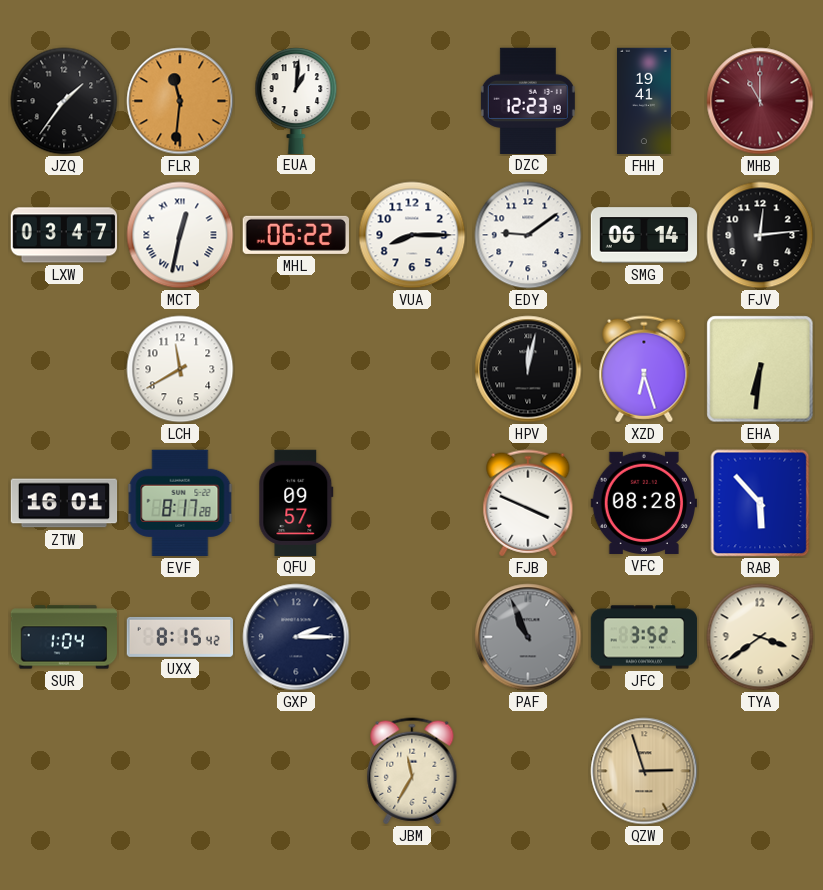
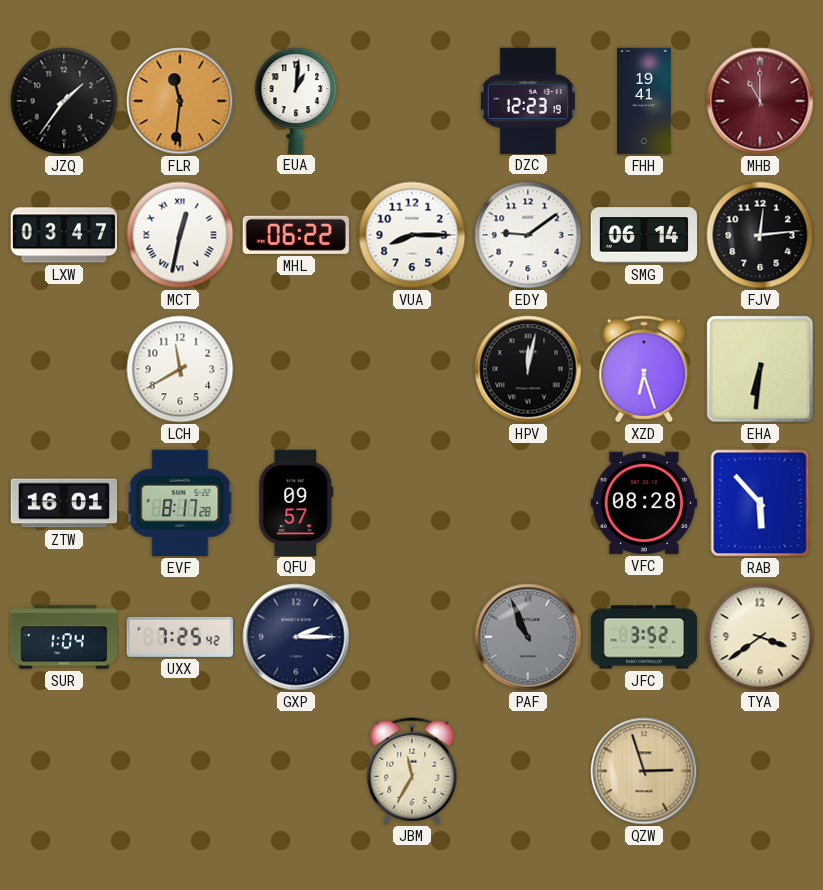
FJB: 3:49 -> none (528, 503)
UXX: 8:15 -> 7:25 (179, 637)
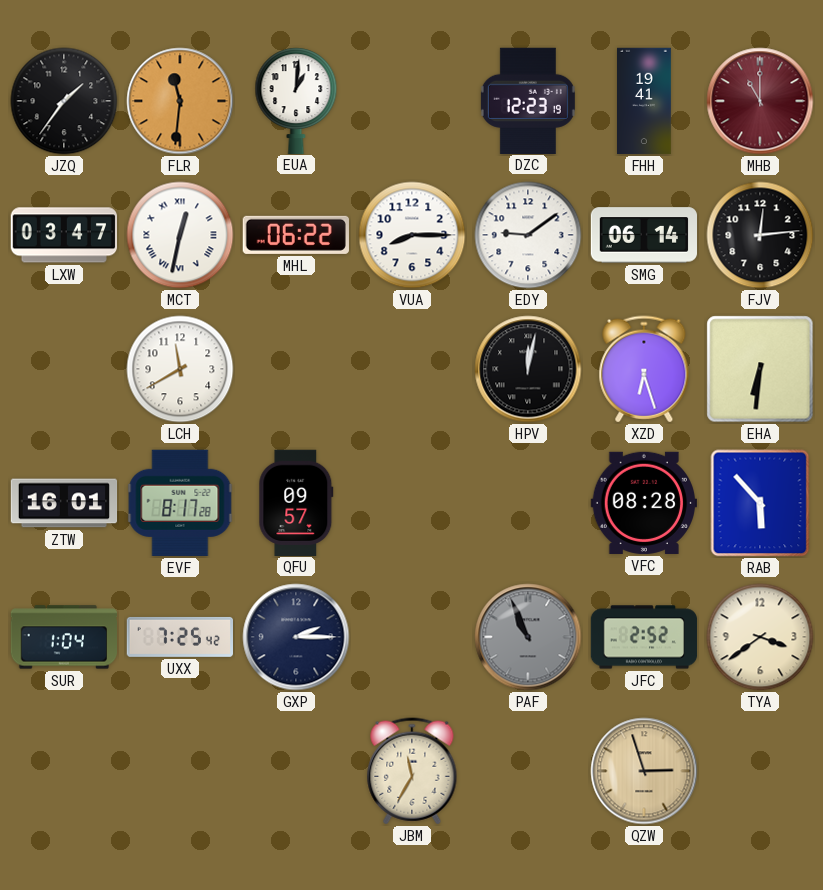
JFC: 3:52 -> 2:52 (644, 637)
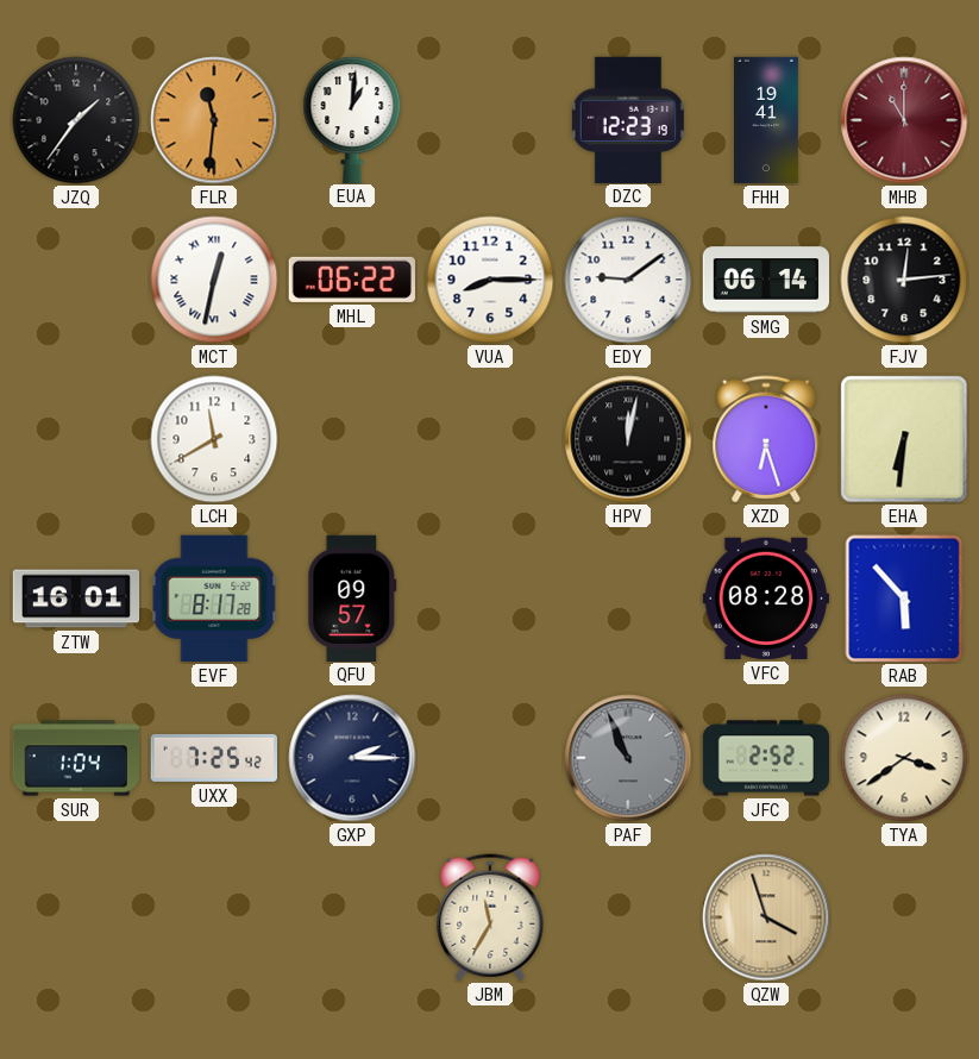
LXW: 03:47 -> none (63, 235)
QZW: 2:57 -> 3:57 (766, 917)
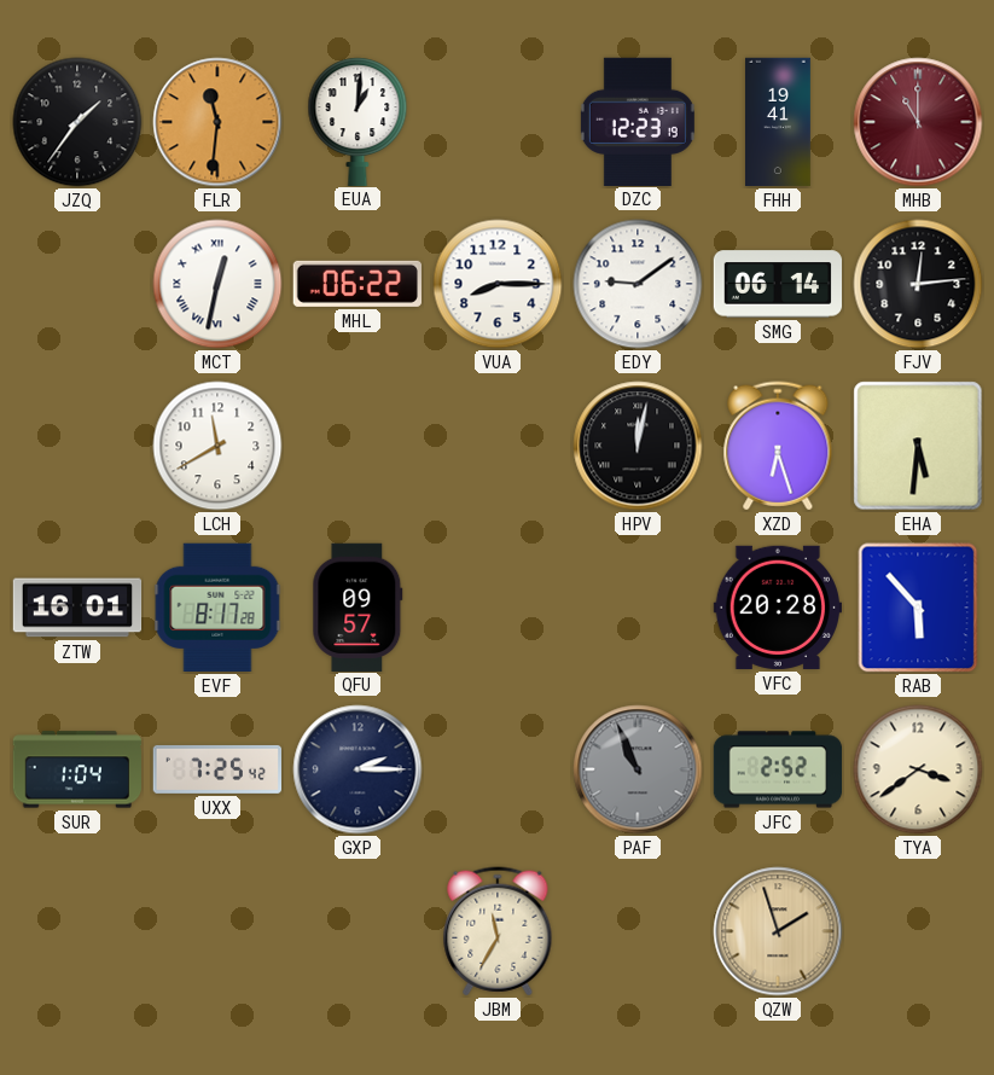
EHA: 6:31 -> 5:31 (918, 446)
VFC: 08:28 -> 20:28 (777, 608)
QZW: 3:57 -> 1:57 (778, 931)
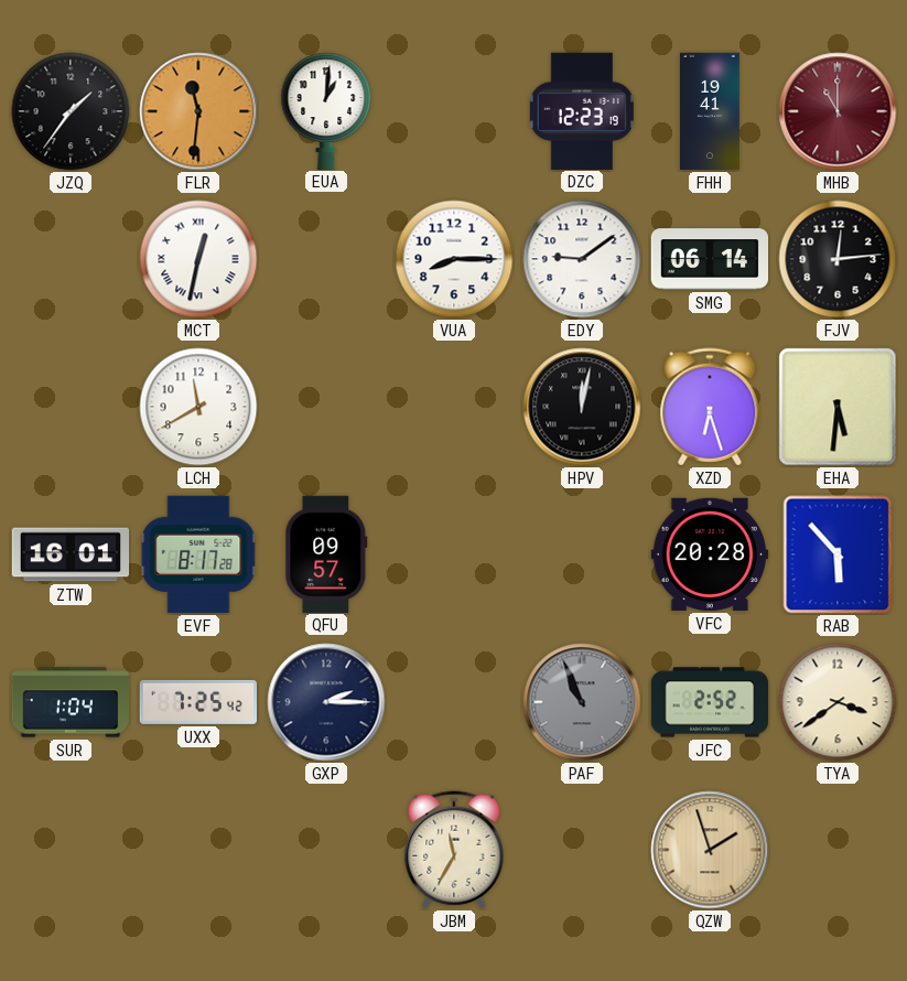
MHL: 06:22 -> none (358, 284)
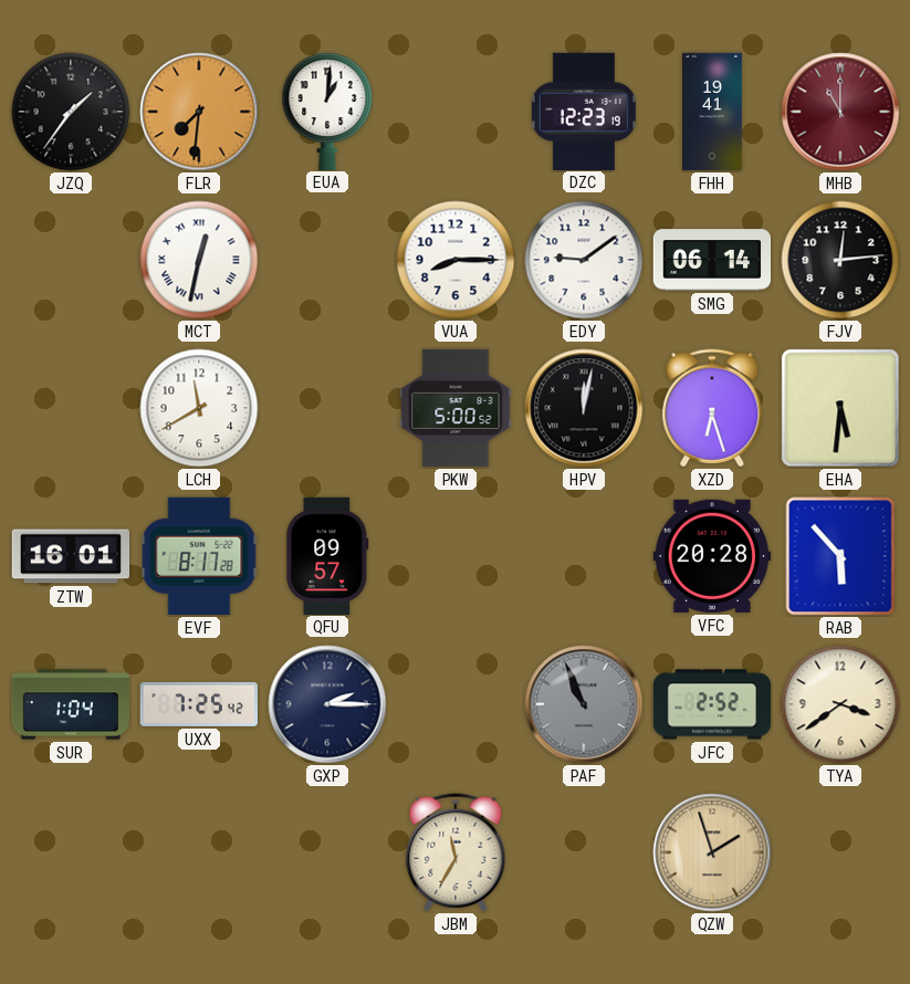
FLR: 11:31 -> 7:31 (199, 112)
PKW: none -> 5:00 (456, 408)
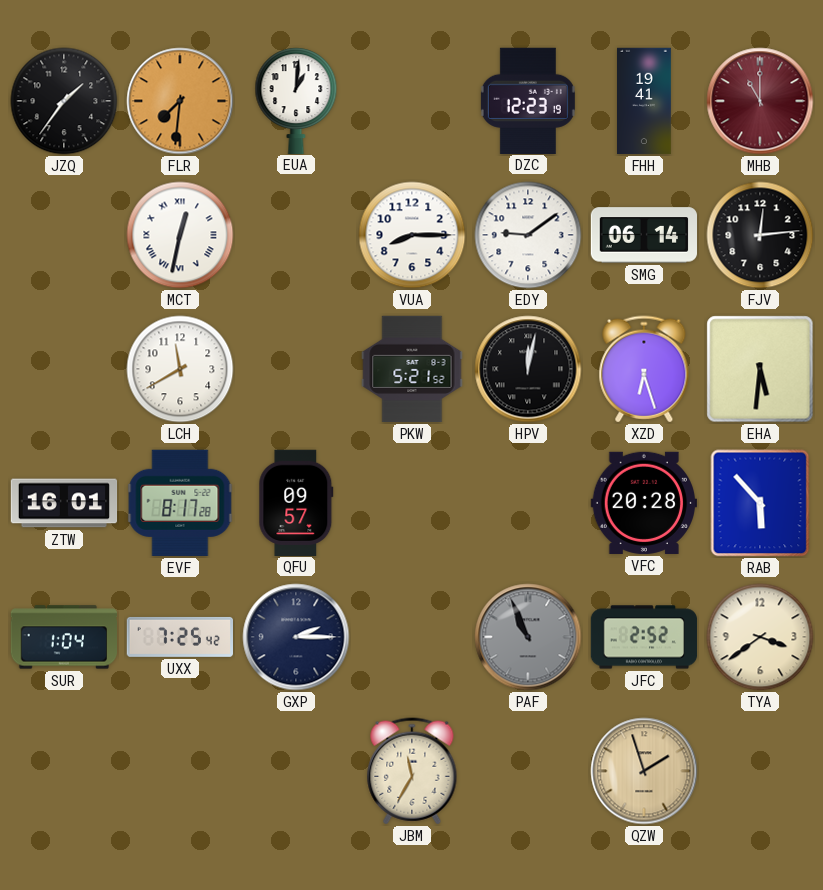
PKW: 5:00 -> 5:21 (412, 369)
